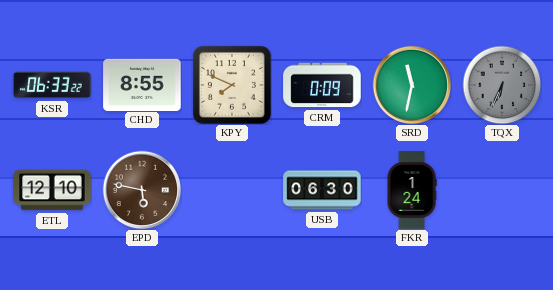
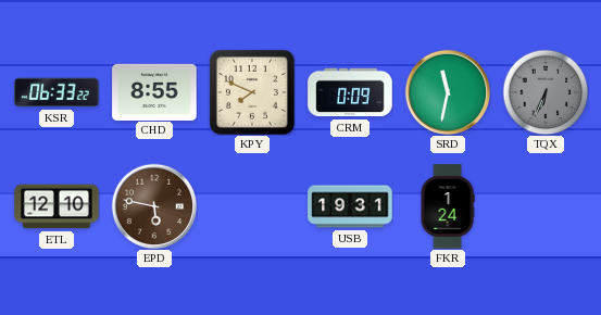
USB: 06:30 -> 19:31 (350, 206)
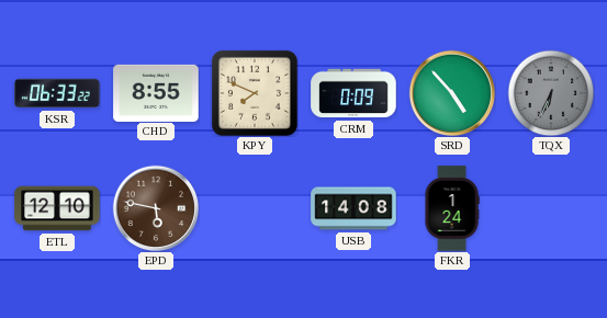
SRD: 11:32 -> 4:53 (452, 93)
USB: 19:31 -> 14:08 (353, 208)
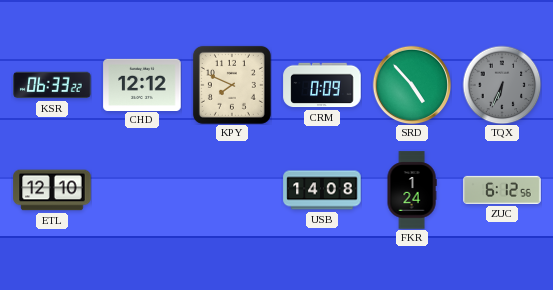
CHD: 8:55 -> 12:12 (142, 84)
EPD: 5:47 -> none (156, 208)
ZUC: none -> 6:12 (502, 190)
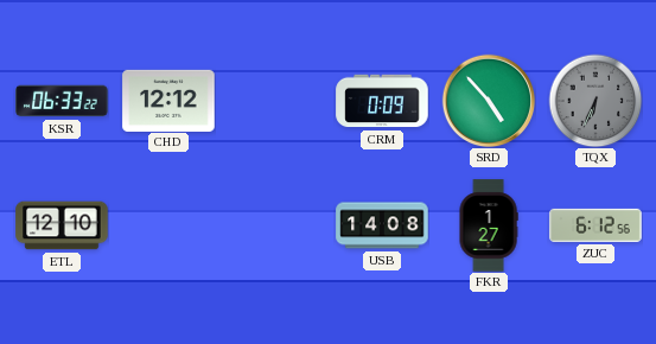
KPY: 7:49 -> none (232, 85)
FKR: 1:24 -> 1:27 (489, 225)
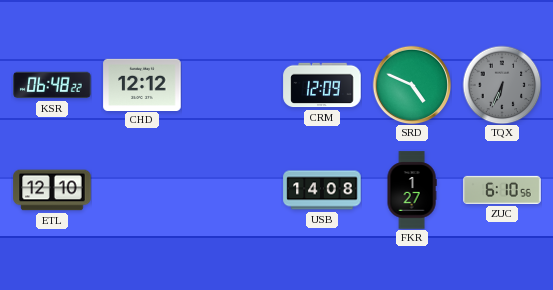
KSR: 06:33 -> 06:48 (52, 85)
CRM: 0:09 -> 12:09 (322, 85)
SRD: 4:53 -> 4:49 (412, 85)
ZUC: 6:12 -> 6:10 (502, 190)
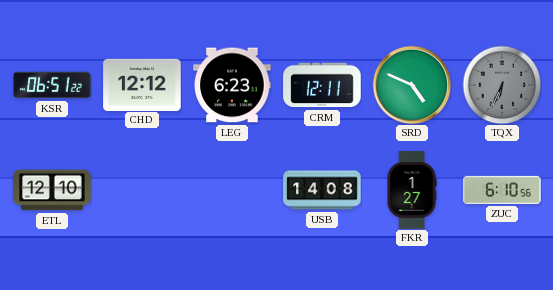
KSR: 06:48 -> 06:51 (52, 85)
LEG: none -> 6:23 (232, 85)
CRM: 12:09 -> 12:11 (322, 85)
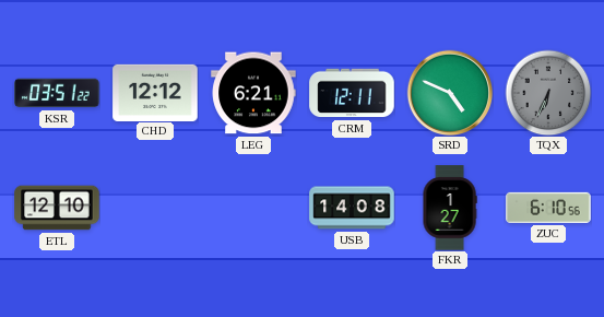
KSR: 06:51 -> 03:51 (57, 93)
LEG: 6:23 -> 6:21 (253, 93)
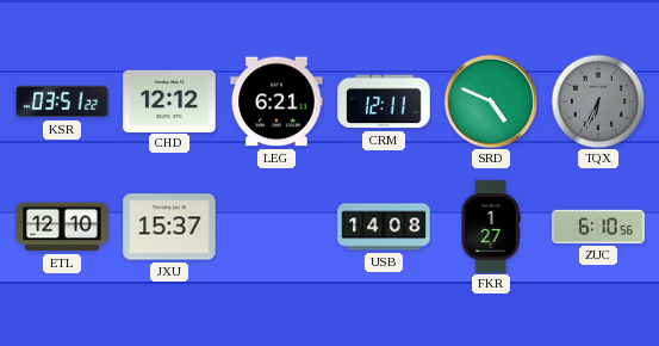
JXU: none -> 15:37 (169, 227)
